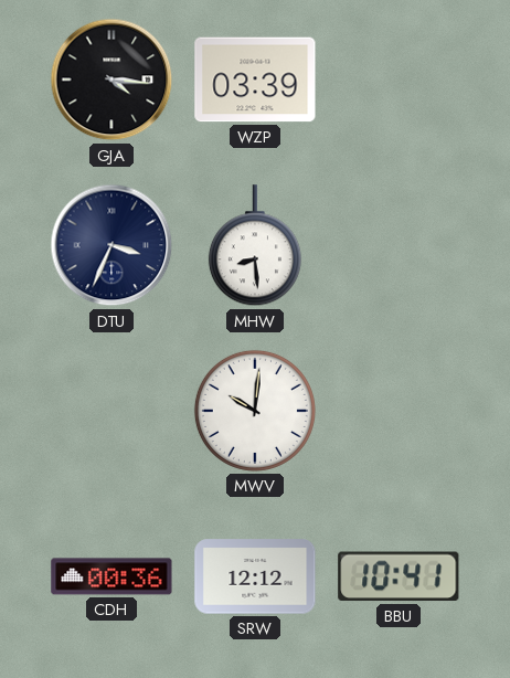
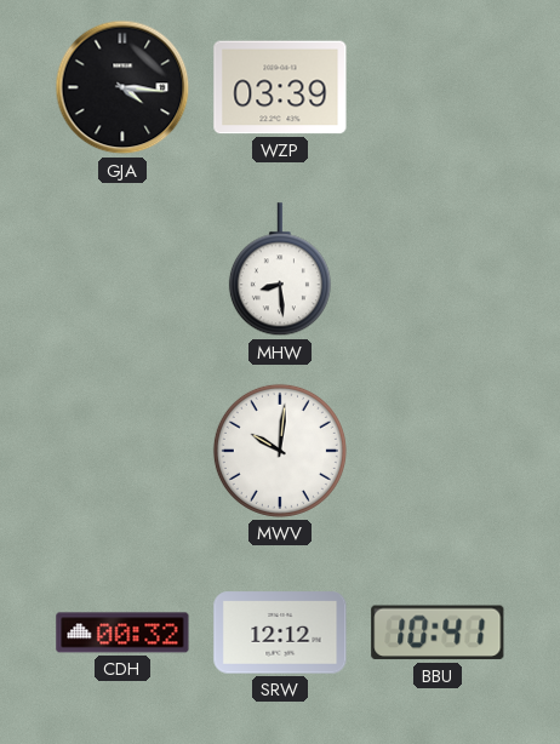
DTU: 3:34 -> none (111, 245)
CDH: 00:36 -> 00:32 (122, 633)
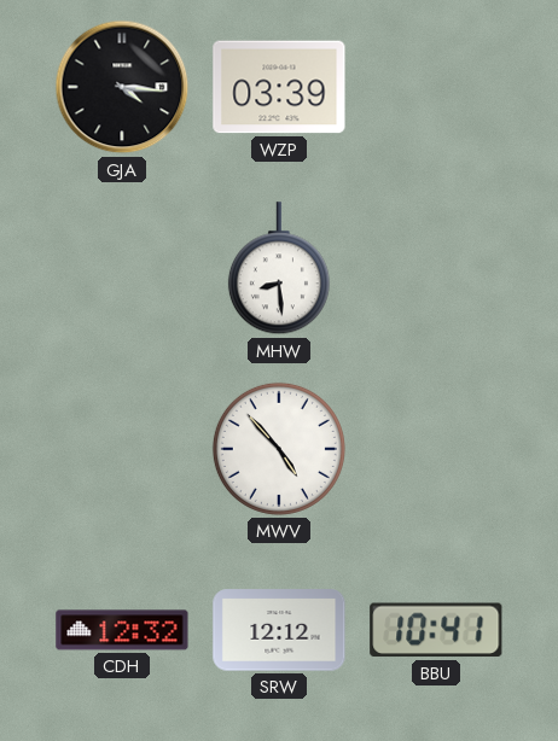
MWV: 10:01 -> 4:53 (279, 449)
CDH: 00:32 -> 12:32 (122, 630)
